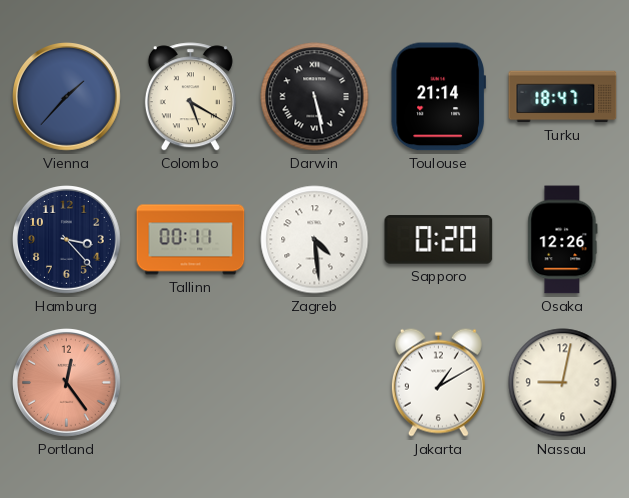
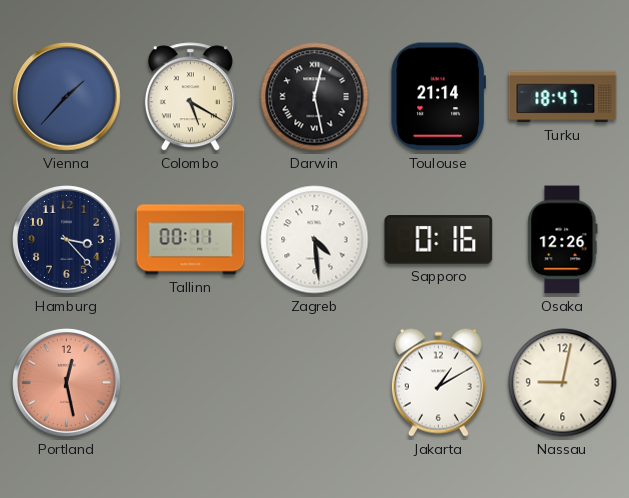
Darwin: 5:28 -> 12:28 (315, 97)
Sapporo: 0:20 -> 0:16 (439, 240)
Portland: 12:24 -> 12:28 (67, 383)
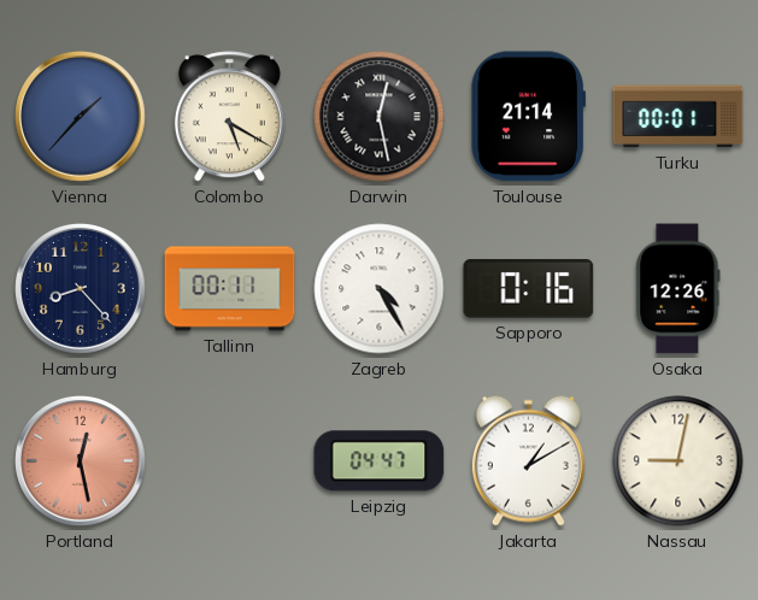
Turku: 18:47 -> 00:01 (678, 117)
Hamburg: 3:23 -> 8:23 (81, 289)
Zagreb: 4:29 -> 4:25 (380, 289)
Leipzig: none -> 04:47 (380, 461)
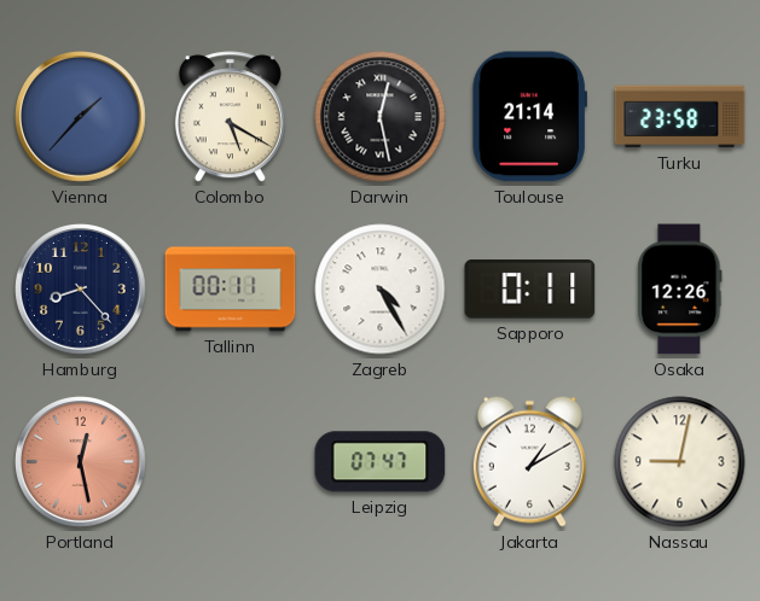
Turku: 00:01 -> 23:58 (680, 117)
Sapporo: 0:16 -> 0:11 (530, 290)
Leipzig: 04:47 -> 07:47 (381, 462)
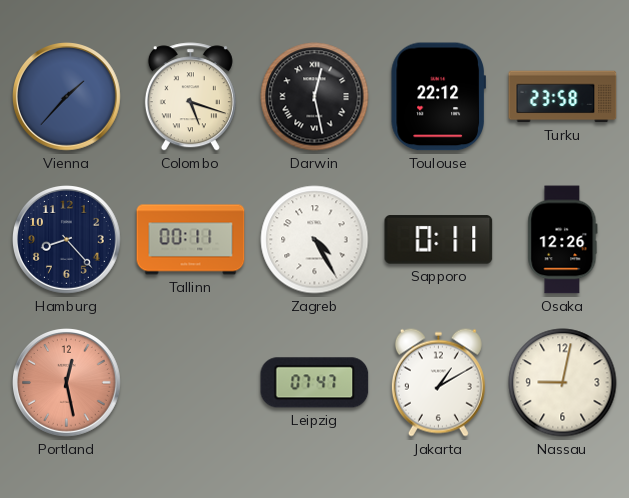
Colombo: 5:20 -> 5:18 (190, 97)
Toulouse: 21:14 -> 22:12 (438, 97)
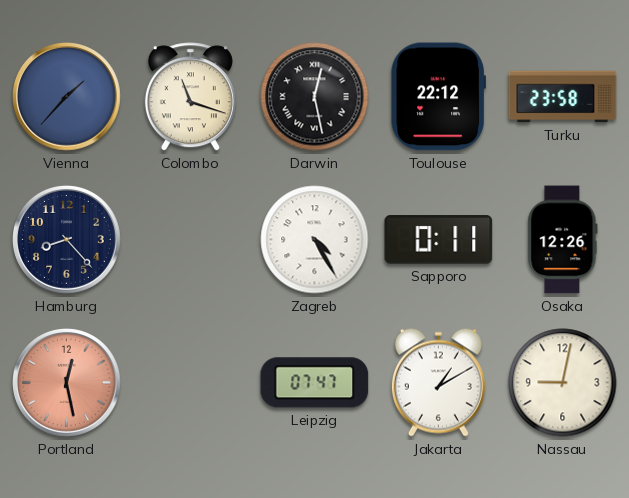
Colombo: 5:18 -> 11:18 (190, 97)
Tallinn: 00:11 -> none (191, 240)
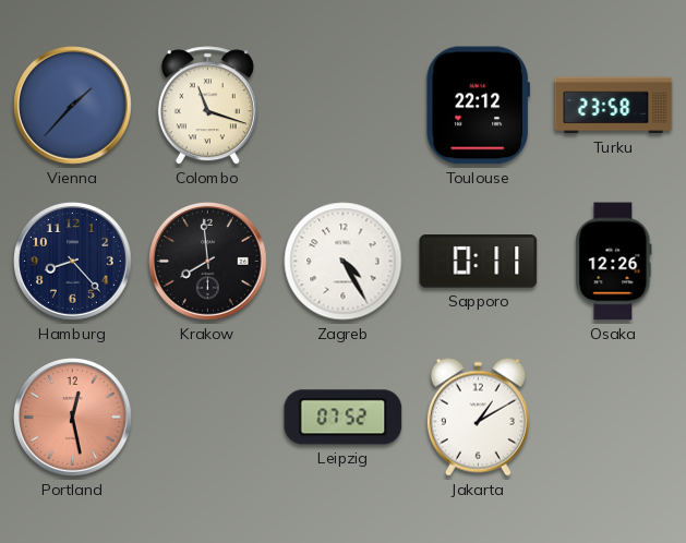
Darwin: 12:28 -> none (315, 97)
Krakow: none -> 7:59 (208, 262)
Leipzig: 07:47 -> 07:52 (344, 418)
Nassau: 9:02 -> none (563, 383)
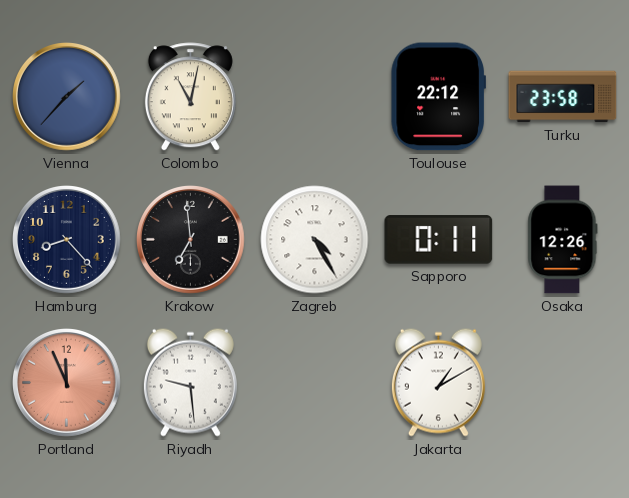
Colombo: 11:18 -> 11:02 (190, 97)
Krakow: 7:59 -> 6:59 (191, 240)
Portland: 12:28 -> 11:56 (67, 383)
Riyadh: none -> 9:29 (190, 382)
Leipzig: 07:52 -> none (344, 418)
